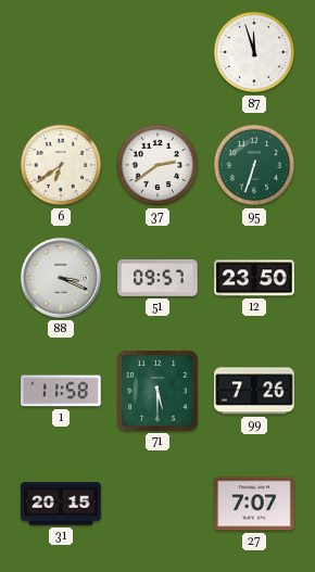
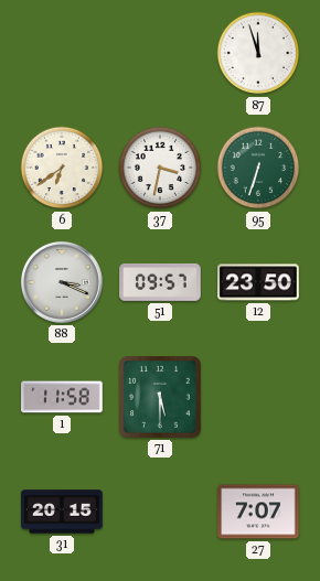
37: 2:39 -> 3:32 (160, 168)
99: 7:26 -> none (254, 391)
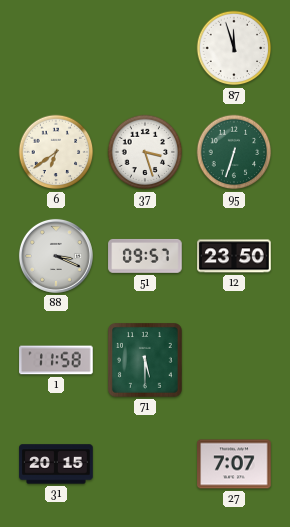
37: 3:32 -> 3:27 (145, 152)
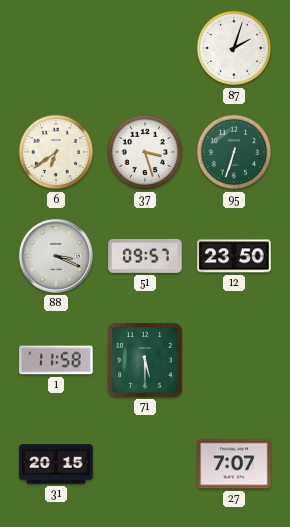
87: 11:57 -> 2:03 (234, 48)
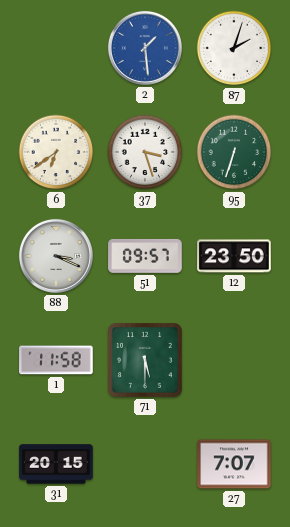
2: none -> 1:29 (145, 48)
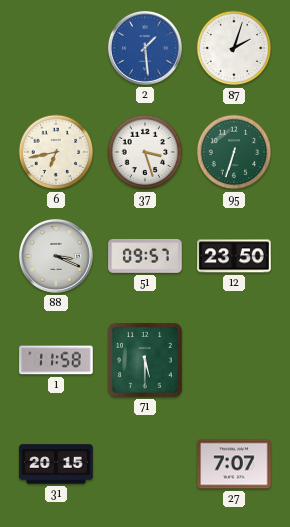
6: 6:39 -> 6:43 (56, 152)
